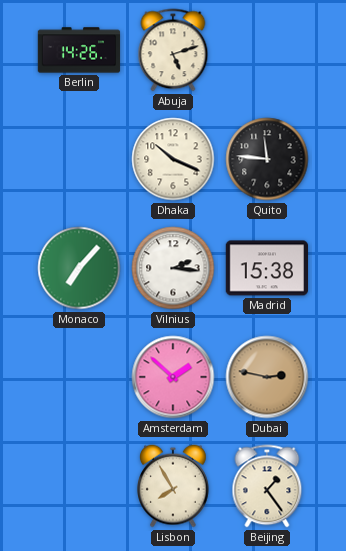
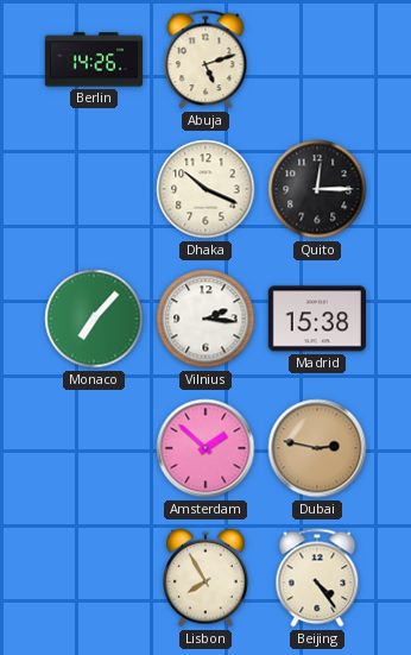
Quito: 11:46 -> 12:15 (317, 189)
Beijing: 1:24 -> 4:24 (317, 578)
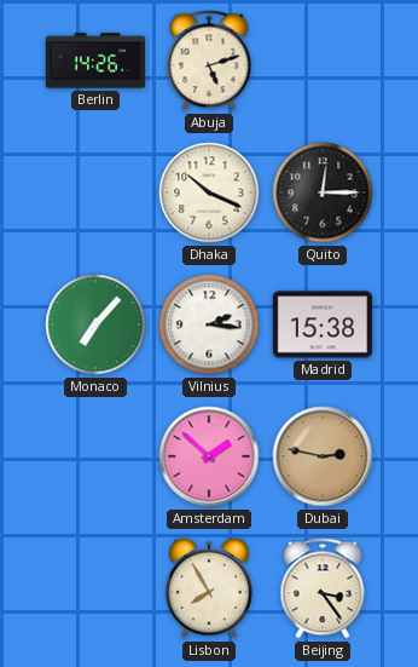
Beijing: 4:24 -> 3:24 (323, 588)
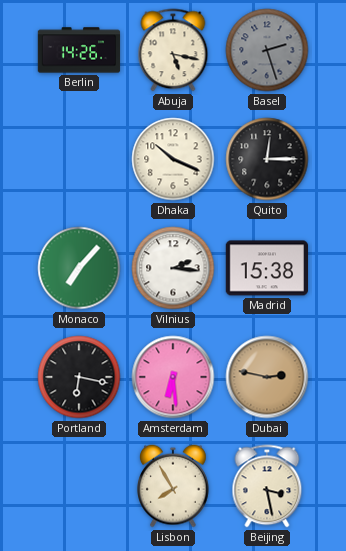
Abuja: 5:12 -> 5:17 (173, 50)
Basel: none -> 2:27 (267, 50)
Portland: none -> 6:17 (79, 377)
Amsterdam: 1:52 -> 6:29 (173, 377)
Beijing: 3:24 -> 3:28 (267, 486)
